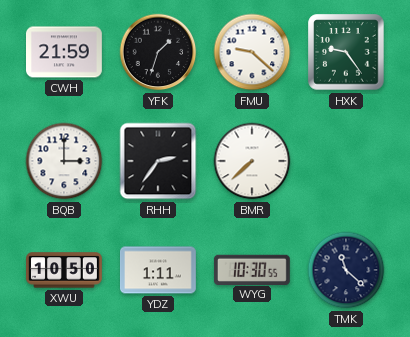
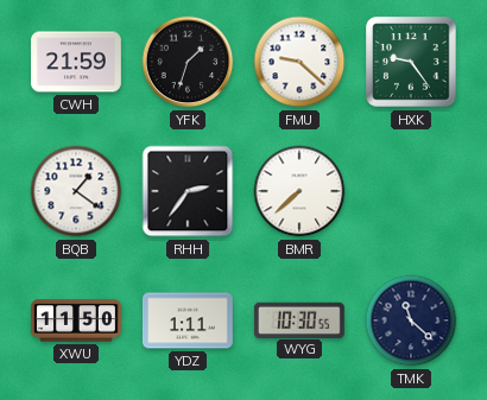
BQB: 3:00 -> 1:21 (76, 191)
XWU: 10:50 -> 11:50 (77, 320)
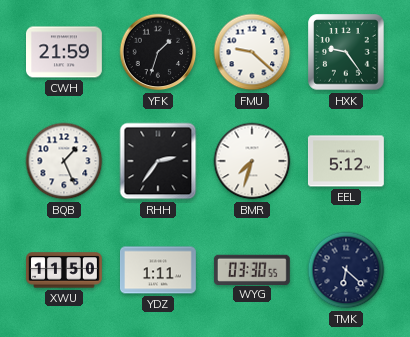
BQB: 1:21 -> 1:26 (64, 161)
BMR: 7:38 -> 7:33 (252, 161)
EEL: none -> 5:12 (346, 161)
WYG: 10:30 -> 03:30 (252, 269)
TMK: 11:22 -> 6:22 (346, 270)
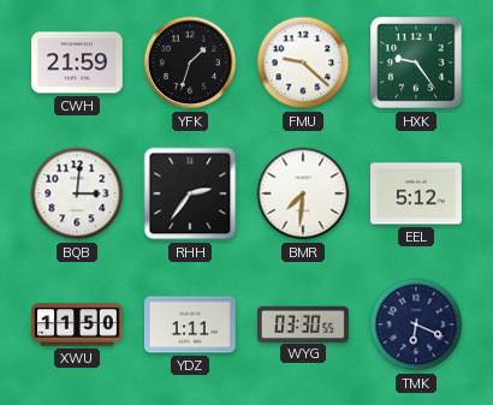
BQB: 1:26 -> 3:01 (77, 193)
BMR: 7:33 -> 7:31 (303, 193)
TMK: 6:22 -> 6:19 (416, 324)
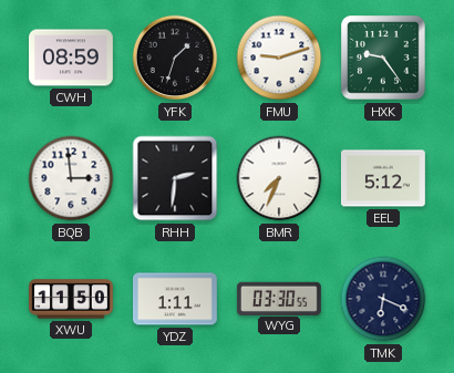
CWH: 21:59 -> 08:59 (72, 58)
FMU: 9:22 -> 9:12 (279, 58)
BQB: 3:01 -> 2:59 (71, 178)
RHH: 2:36 -> 2:31 (175, 178)
BMR: 7:31 -> 7:34 (279, 178)
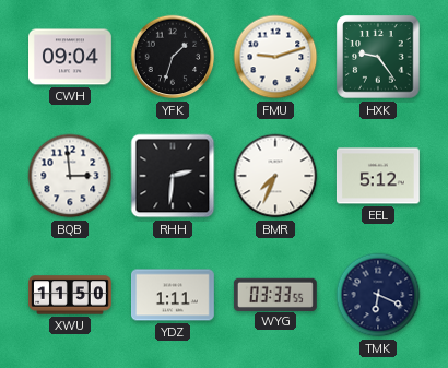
CWH: 08:59 -> 09:04 (71, 57)
WYG: 03:30 -> 03:33 (275, 294)
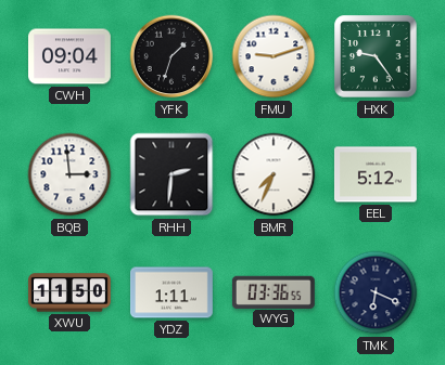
WYG: 03:33 -> 03:36 (274, 291)
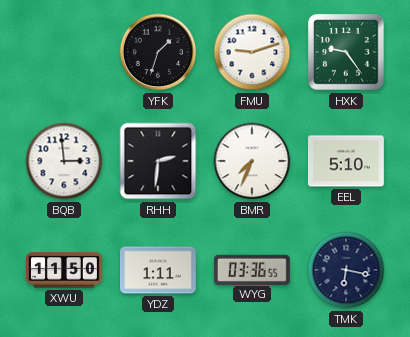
CWH: 09:04 -> none (71, 56)
EEL: 5:12 -> 5:10 (346, 161)
TMK: 6:19 -> 6:17 (346, 270)
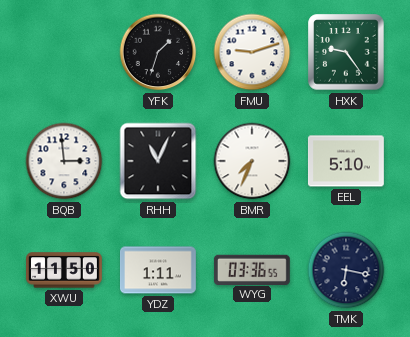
RHH: 2:31 -> 11:04 (158, 161)
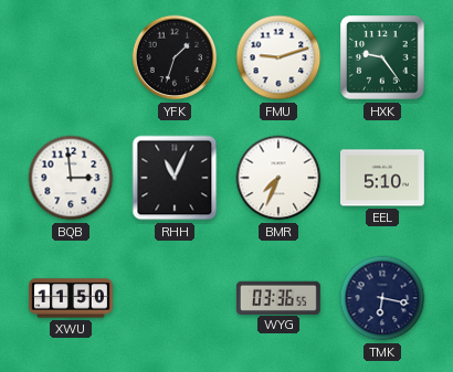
YDZ: 1:11 -> none (159, 270)
